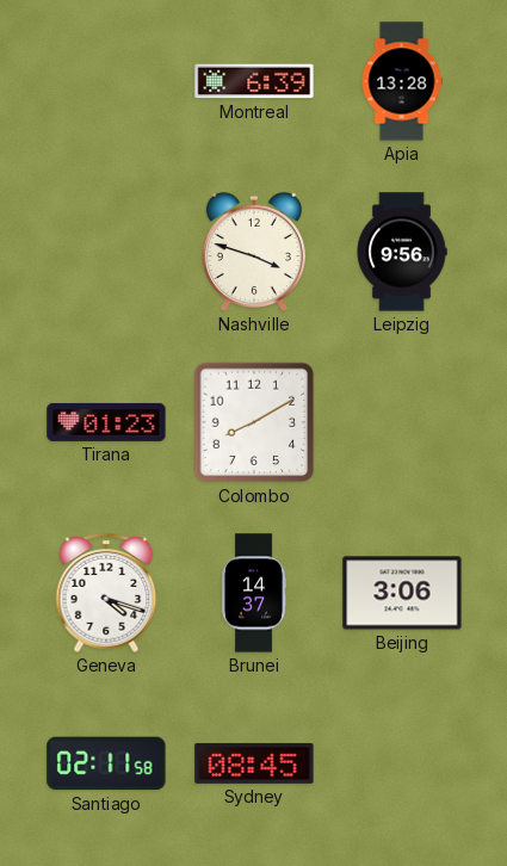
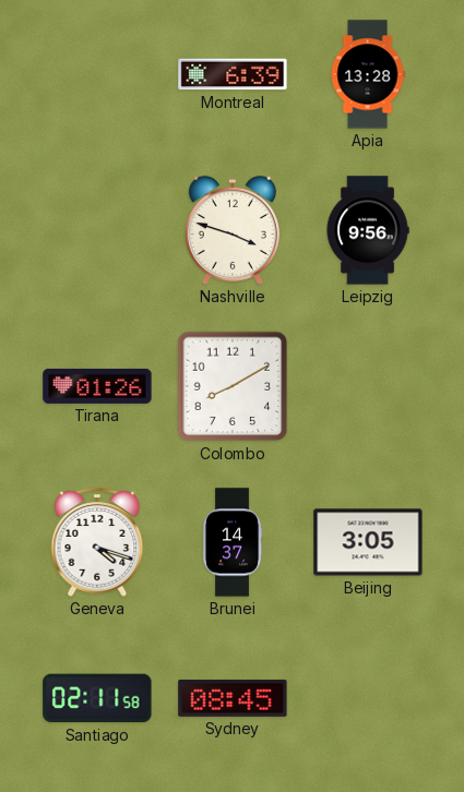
Tirana: 01:23 -> 01:26 (97, 386)
Beijing: 3:06 -> 3:05 (368, 542)
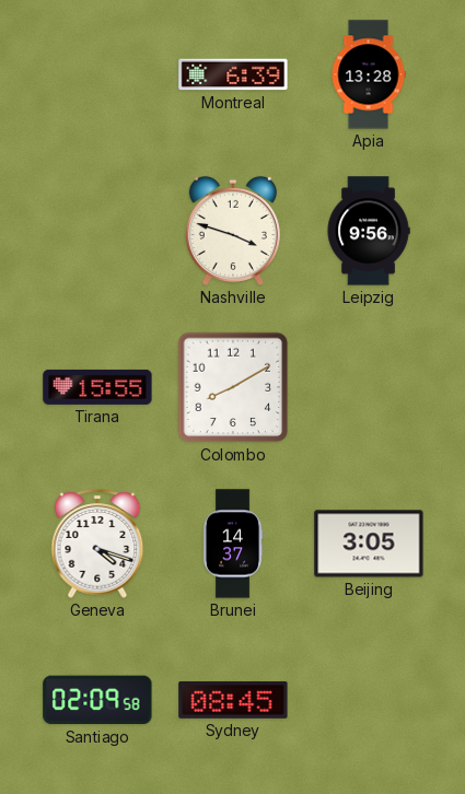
Tirana: 01:26 -> 15:55 (97, 387)
Santiago: 02:11 -> 02:09 (97, 700)
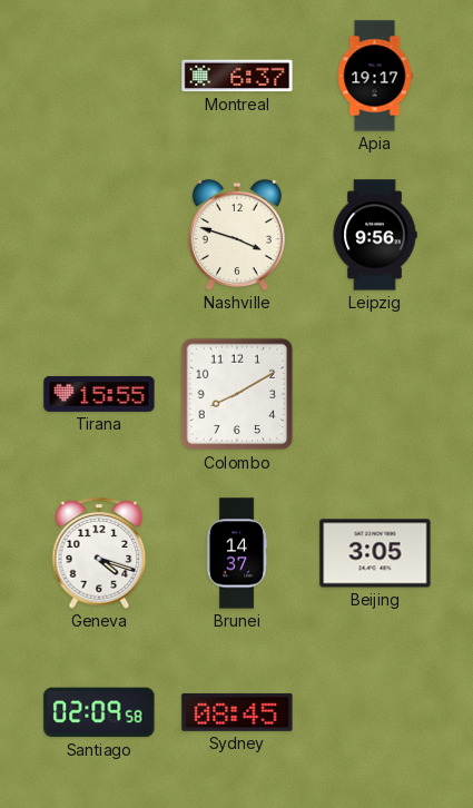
Montreal: 6:39 -> 6:37 (237, 76)
Apia: 13:28 -> 19:17 (375, 76)
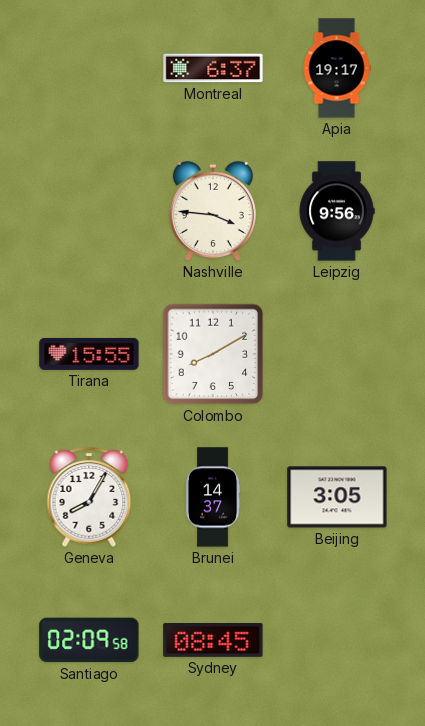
Nashville: 3:48 -> 3:46 (213, 211)
Geneva: 4:18 -> 8:05 (89, 497)
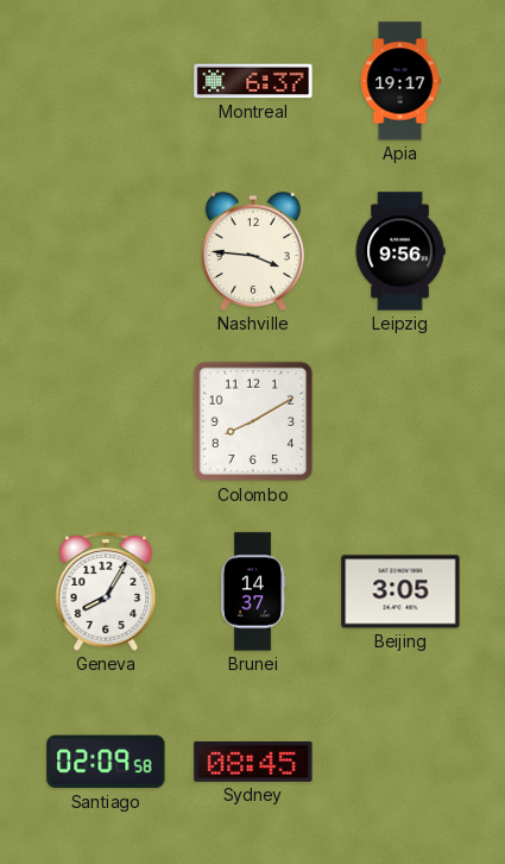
Tirana: 15:55 -> none (89, 354)
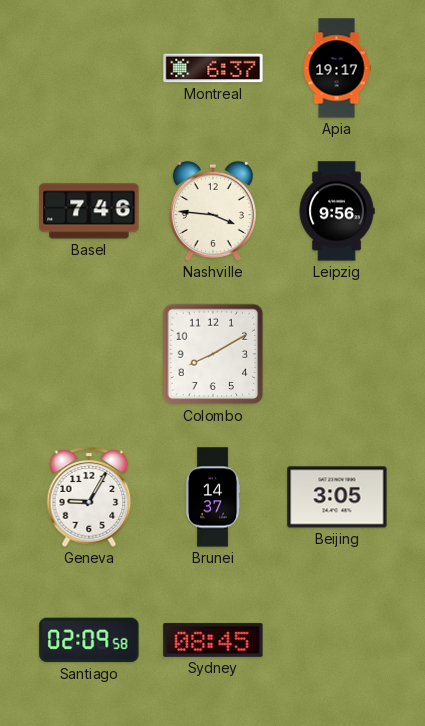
Basel: none -> 7:46 (89, 211)
Geneva: 8:05 -> 9:05 (89, 497)
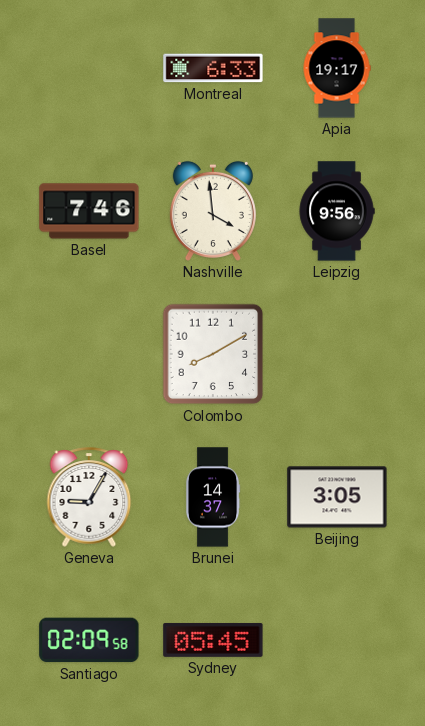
Montreal: 6:37 -> 6:33 (213, 68)
Nashville: 3:46 -> 3:59 (213, 211)
Sydney: 08:45 -> 05:45 (213, 640)
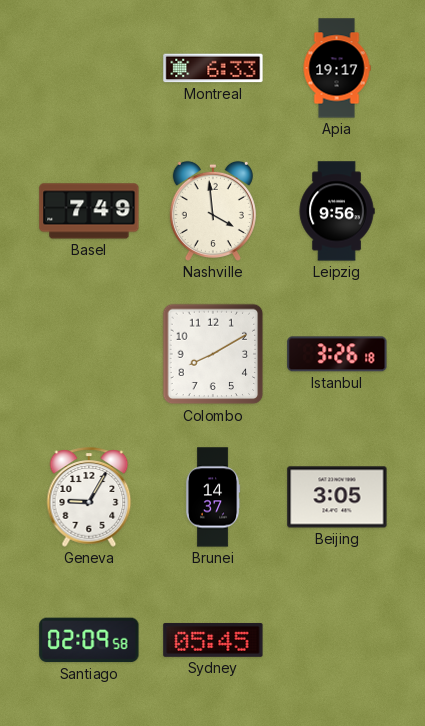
Basel: 7:46 -> 7:49 (89, 211)
Istanbul: none -> 3:26 (337, 354)
